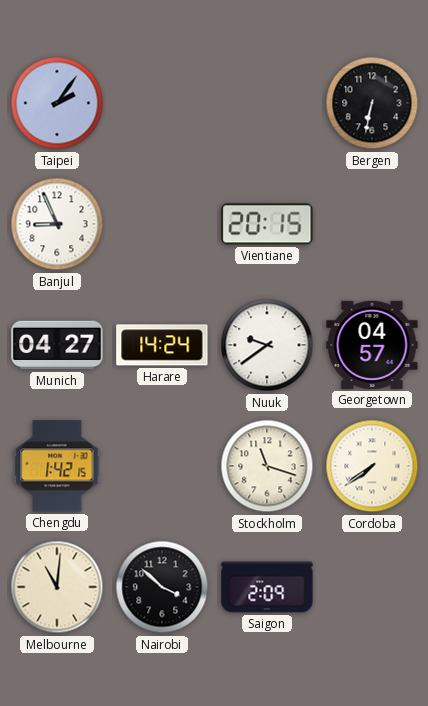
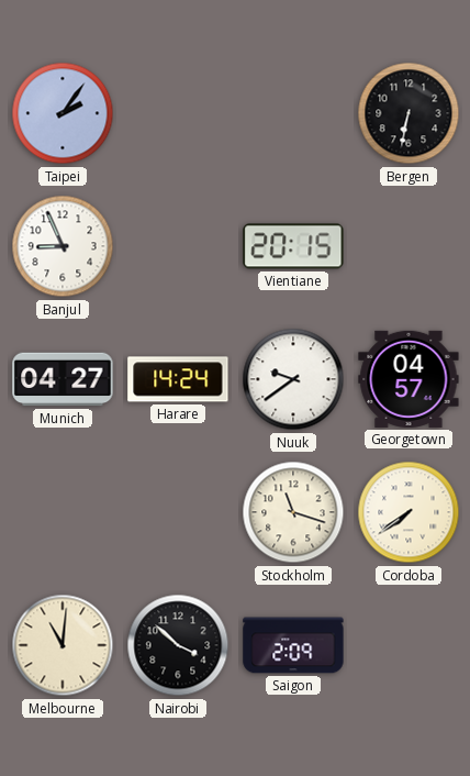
Chengdu: 1:42 -> none (57, 466)
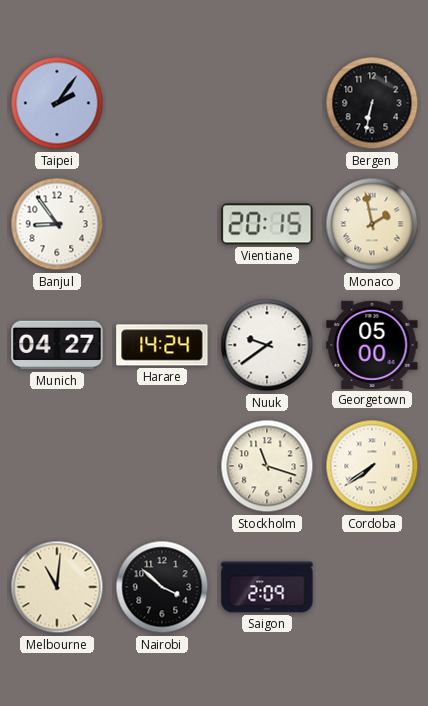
Banjul: 8:56 -> 8:54 (57, 224)
Monaco: none -> 1:58 (372, 224)
Georgetown: 04:57 -> 05:00 (372, 345)
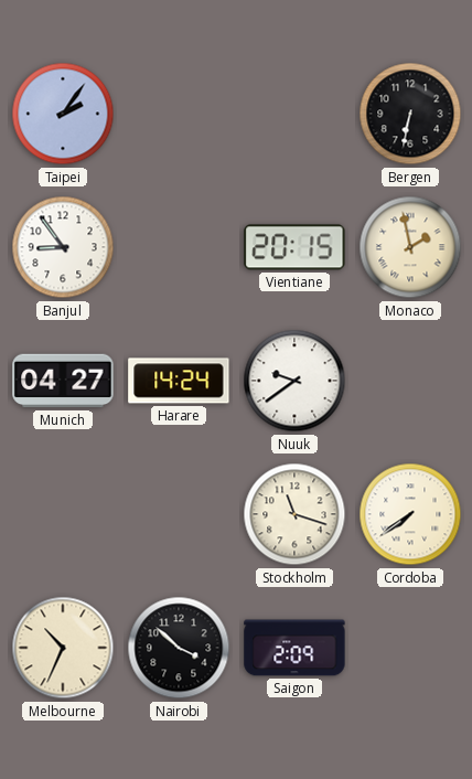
Georgetown: 05:00 -> none (372, 345)
Melbourne: 11:01 -> 10:34 (63, 648)
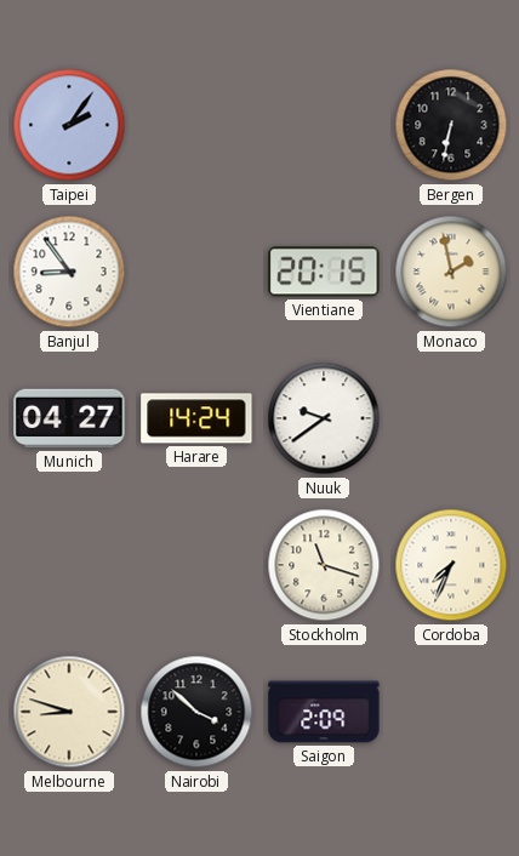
Cordoba: 7:39 -> 7:34 (451, 565)
Melbourne: 10:34 -> 8:48 (69, 712)
